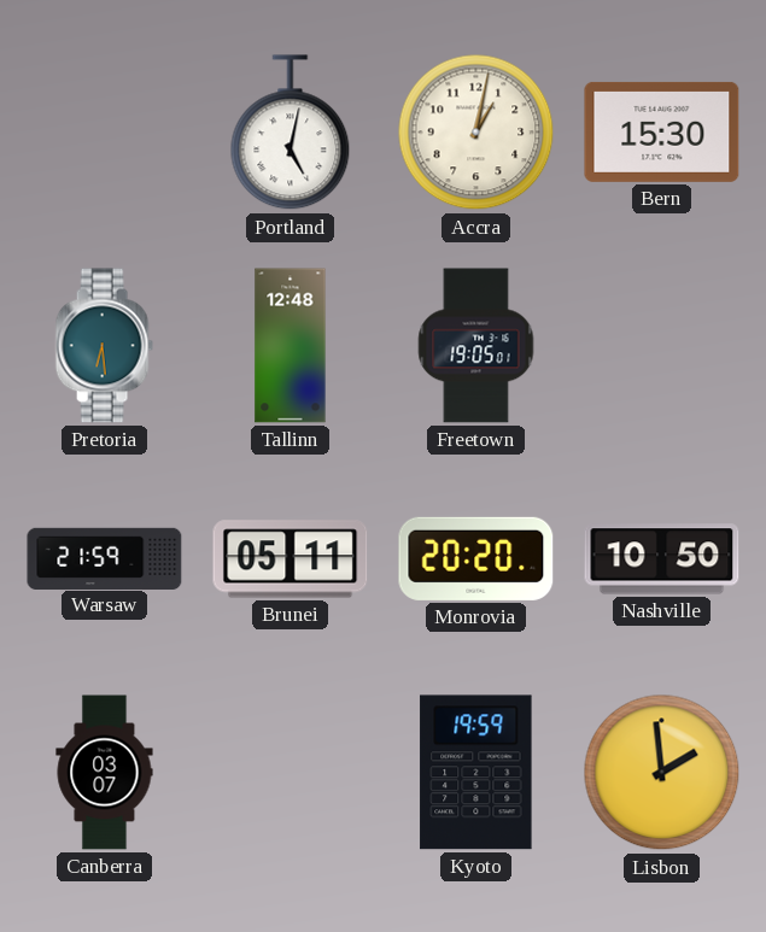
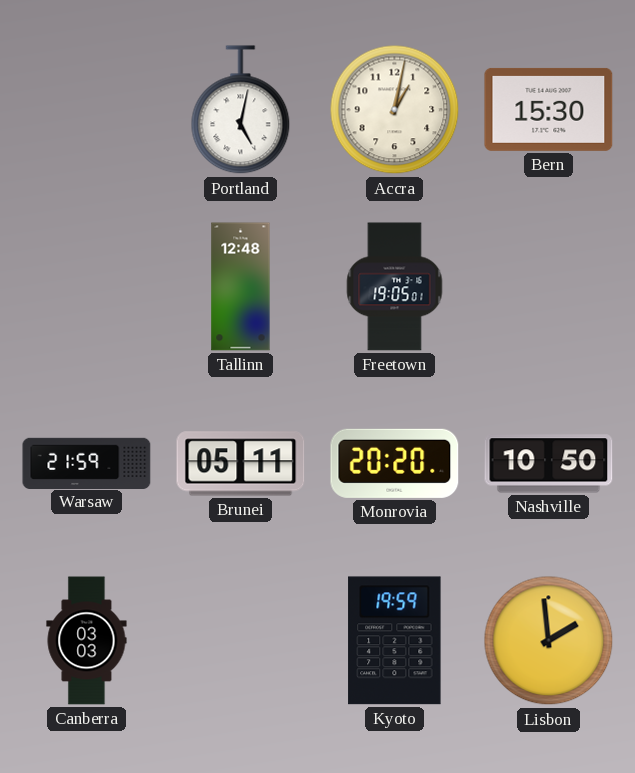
Pretoria: 6:29 -> none (104, 346)
Canberra: 03:07 -> 03:03 (87, 641)
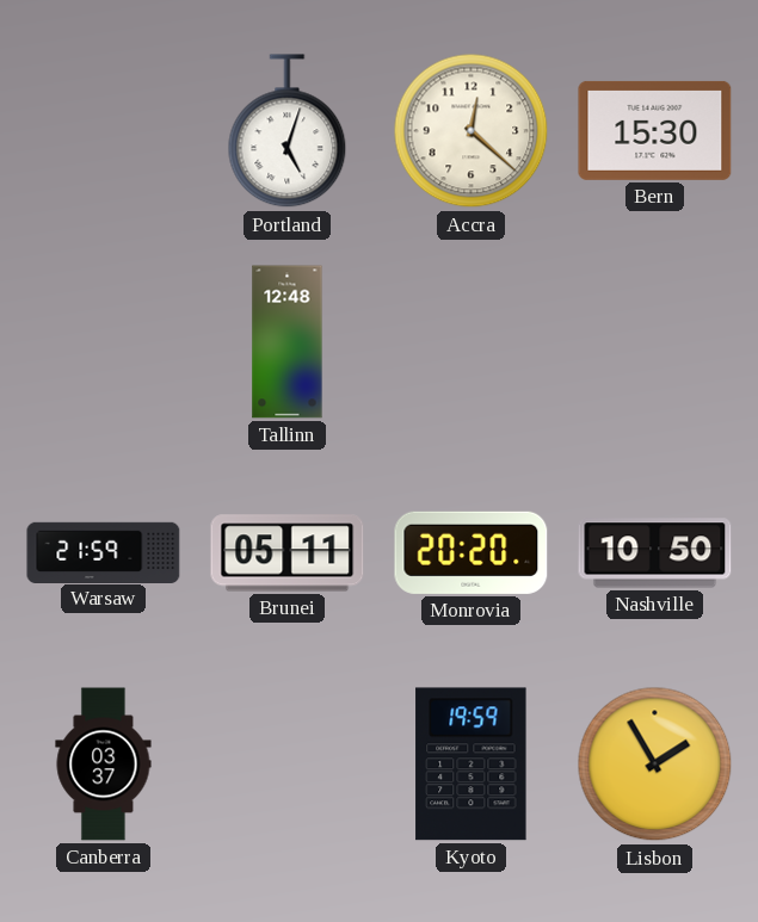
Portland: 5:02 -> 5:03 (288, 131)
Accra: 1:02 -> 12:22 (472, 131)
Freetown: 19:05 -> none (395, 287)
Canberra: 03:03 -> 03:37 (104, 765)
Lisbon: 1:59 -> 1:55 (655, 765)
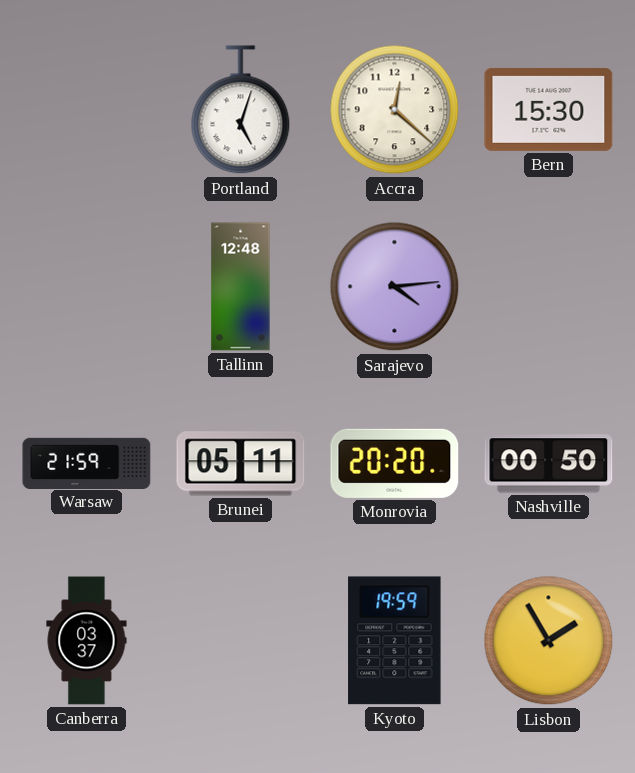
Sarajevo: none -> 4:14 (395, 287)
Nashville: 10:50 -> 00:50 (549, 464)
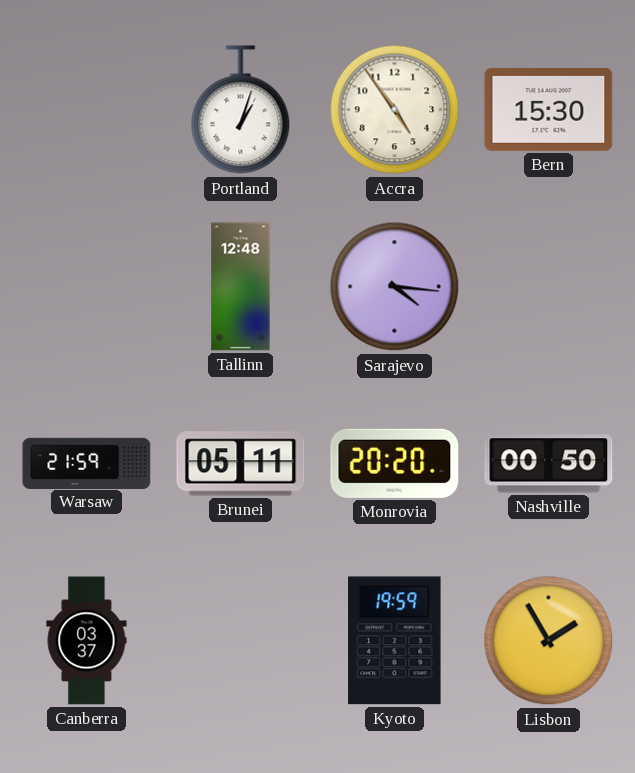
Portland: 5:03 -> 1:03 (241, 110)
Accra: 12:22 -> 4:54 (395, 110)
Sarajevo: 4:14 -> 4:16 (395, 287)
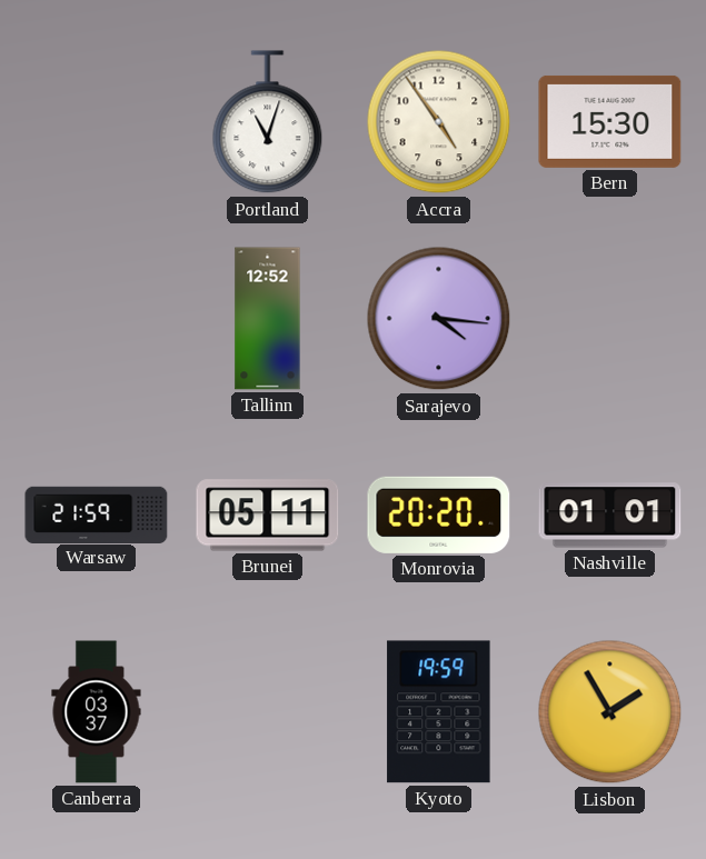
Portland: 1:03 -> 11:03 (268, 122)
Tallinn: 12:48 -> 12:52 (268, 319)
Nashville: 00:50 -> 01:01 (610, 516)
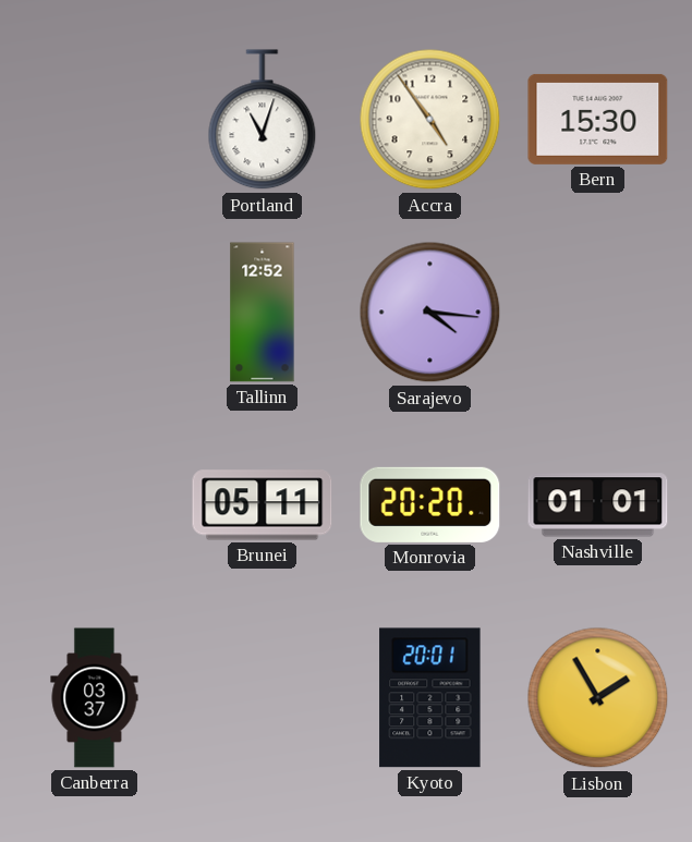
Warsaw: 21:59 -> none (97, 515)
Kyoto: 19:59 -> 20:01 (430, 698)
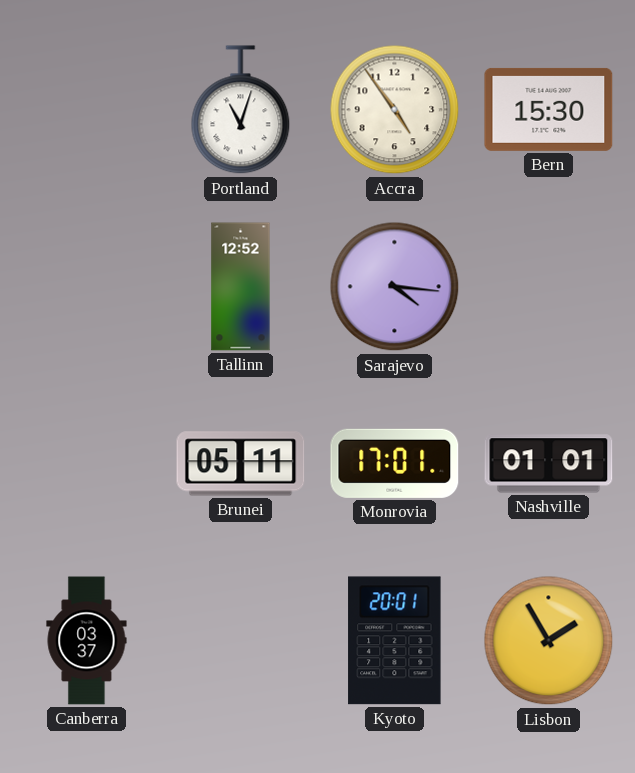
Monrovia: 20:20 -> 17:01 (395, 463)
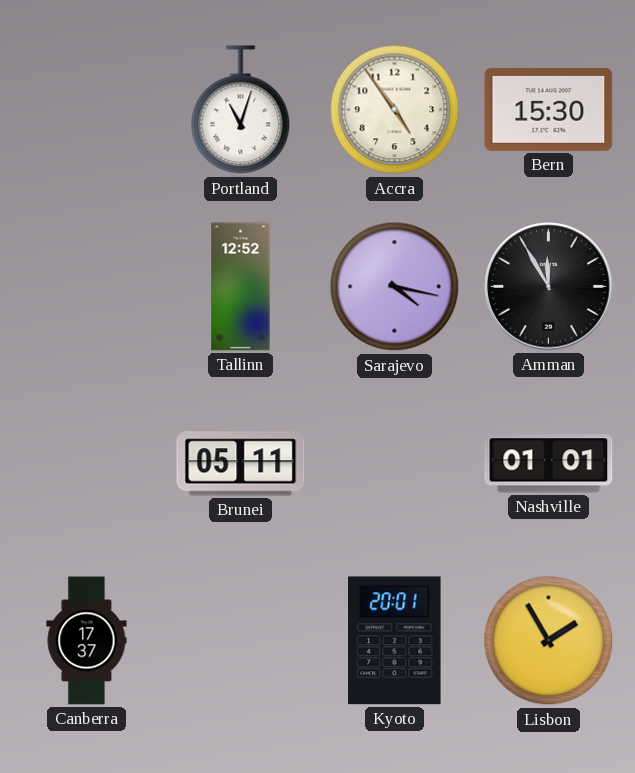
Sarajevo: 4:16 -> 4:17 (395, 287)
Amman: none -> 11:55 (549, 287)
Monrovia: 17:01 -> none (395, 463)
Canberra: 03:37 -> 17:37 (87, 641)
